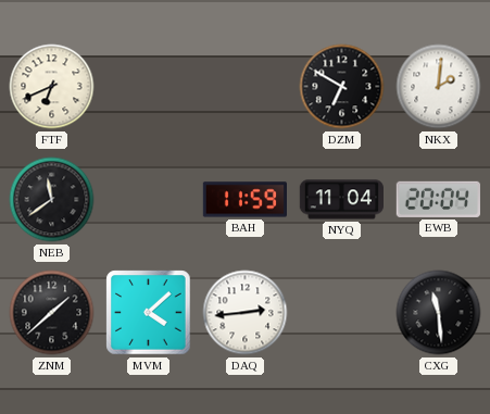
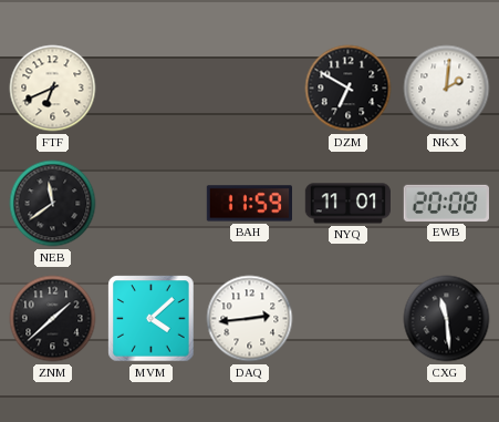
NYQ: 11:04 -> 11:01 (347, 204)
EWB: 20:04 -> 20:08 (446, 203)
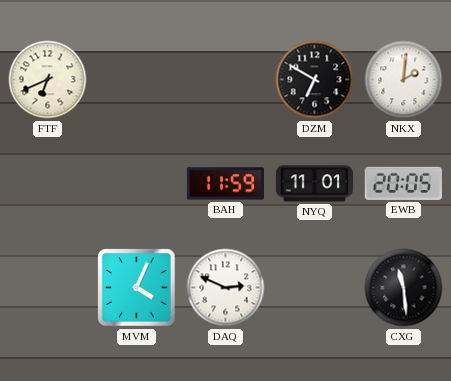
NEB: 11:39 -> none (53, 204)
EWB: 20:08 -> 20:05 (403, 183)
ZNM: 1:38 -> none (53, 319)
MVM: 4:08 -> 4:04 (137, 288)
DAQ: 2:44 -> 2:49 (226, 288)
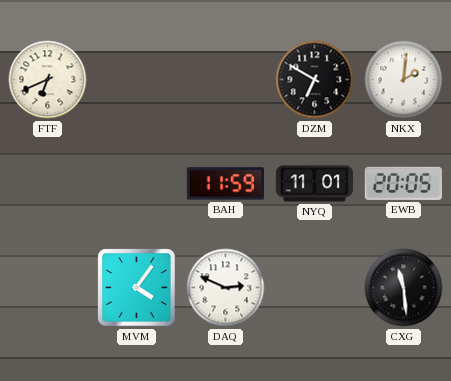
MVM: 4:04 -> 4:06 (137, 288)
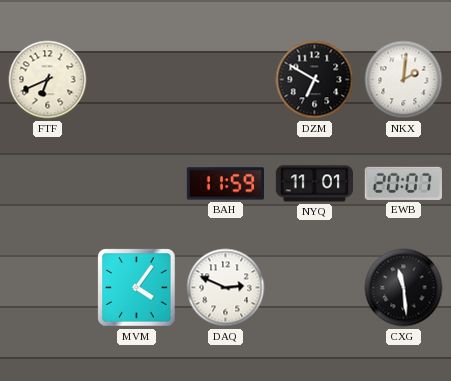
EWB: 20:05 -> 20:07 (403, 183)
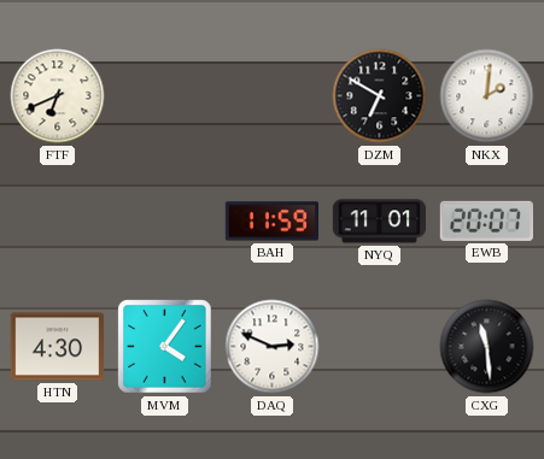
HTN: none -> 4:30 (57, 347)
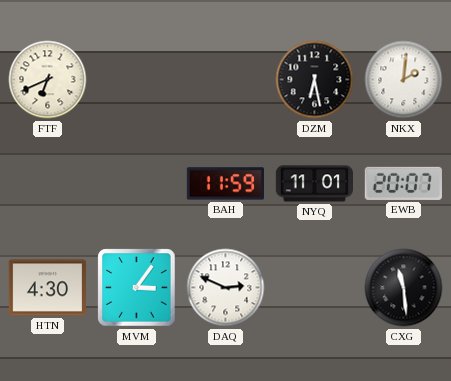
DZM: 6:50 -> 6:28 (315, 80)
MVM: 4:06 -> 3:06 (137, 288)
